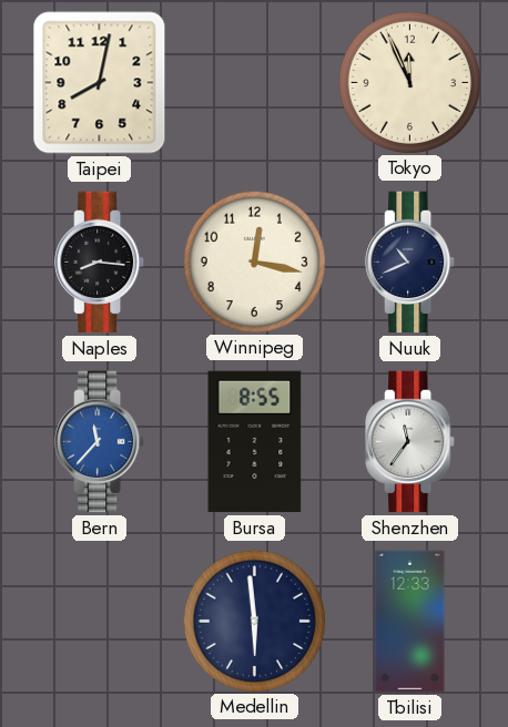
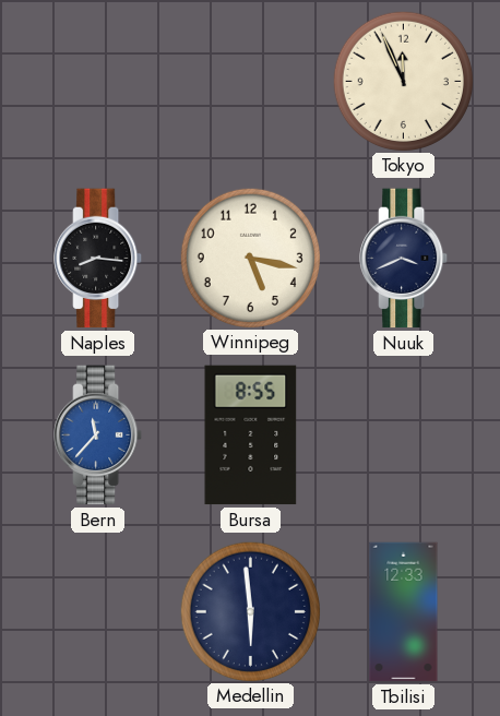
Taipei: 8:02 -> none (100, 83)
Winnipeg: 12:17 -> 5:17 (250, 258)
Nuuk: 10:41 -> 3:41 (404, 259)
Shenzhen: 11:36 -> none (410, 442)
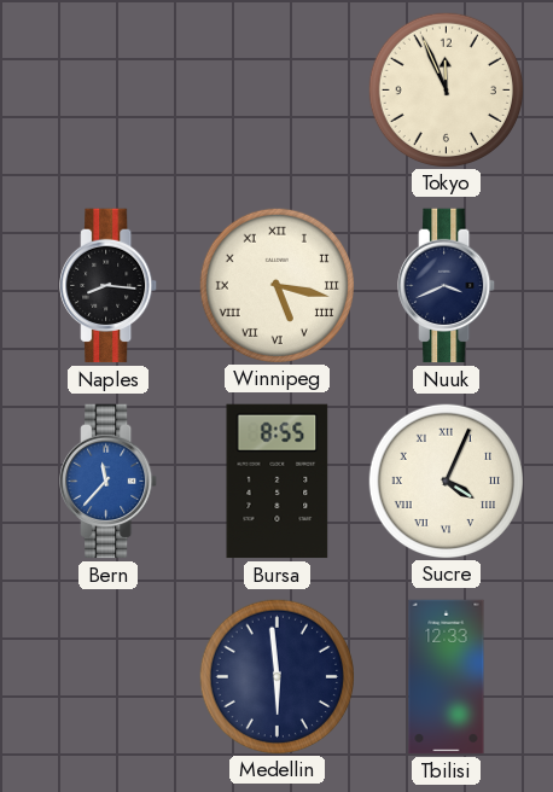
Winnipeg numerals: Arabic -> Roman (276, 285)
Sucre: none -> 4:04 (446, 481)
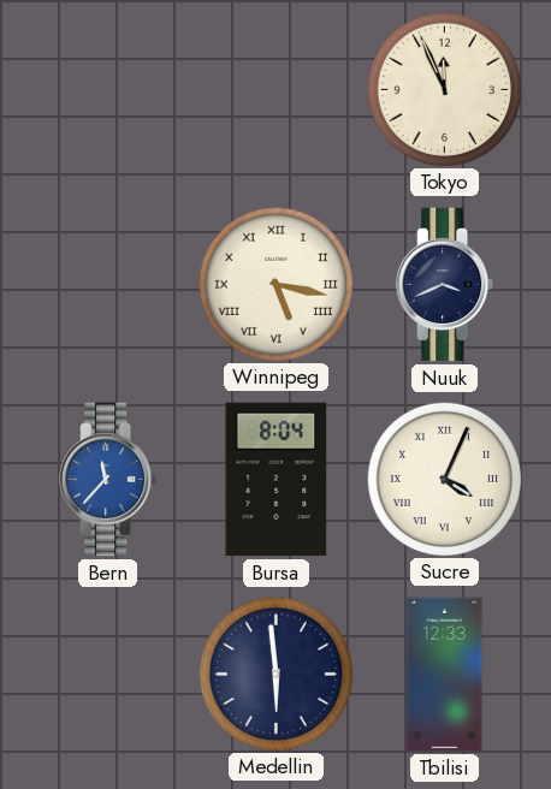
Naples: 8:16 -> none (109, 286)
Bursa: 8:55 -> 8:04 (277, 480)
